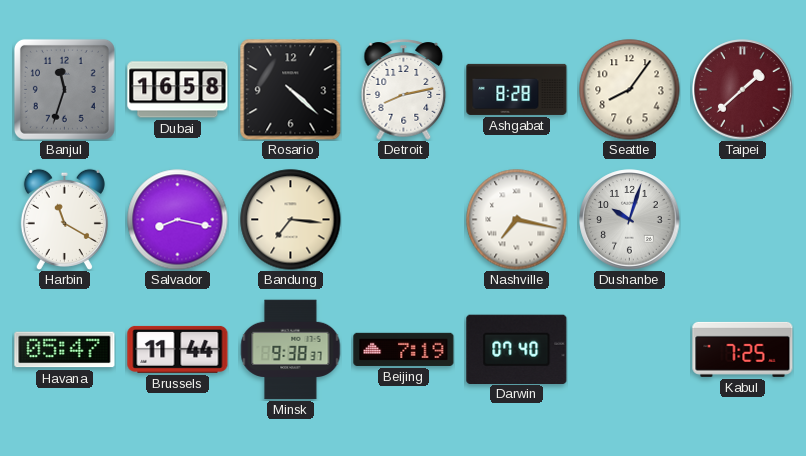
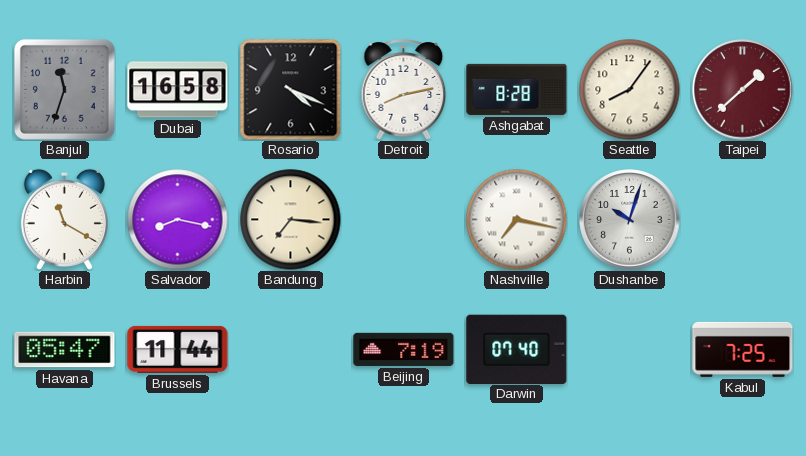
Rosario: 4:22 -> 4:19 (291, 90)
Minsk: 9:38 -> none (291, 350)
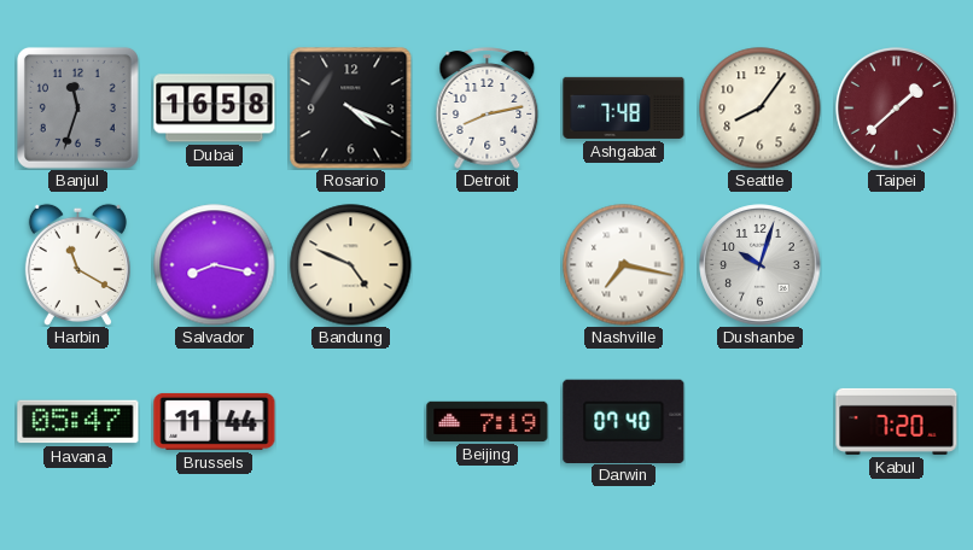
Ashgabat: 8:28 -> 7:48 (624, 107)
Bandung: 7:16 -> 4:49 (351, 265)
Kabul: 7:25 -> 7:20 (897, 421)
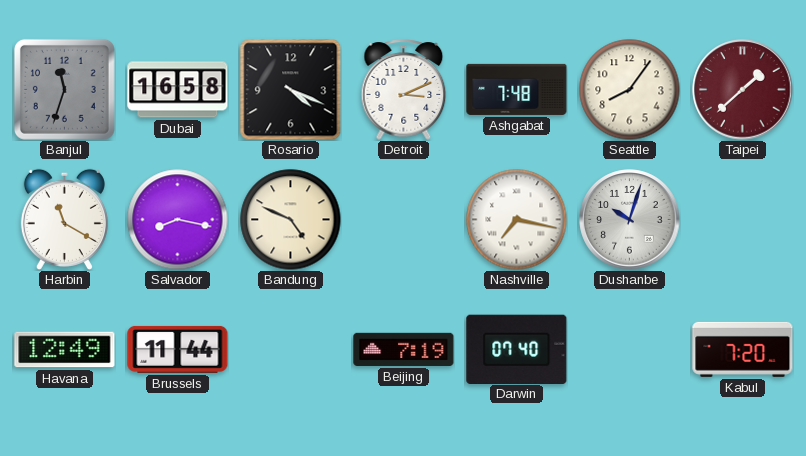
Detroit: 8:13 -> 3:11 (404, 90)
Havana: 05:47 -> 12:49 (65, 350)
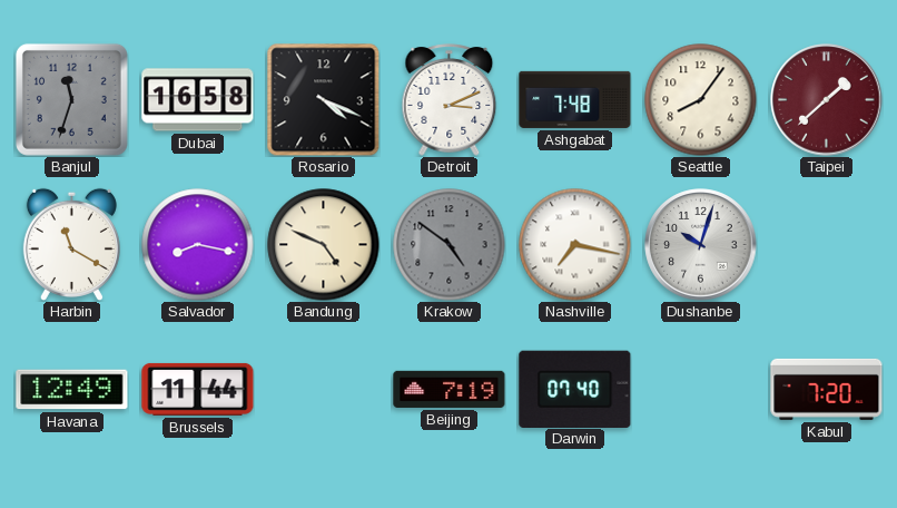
Krakow: none -> 4:51 (450, 245)
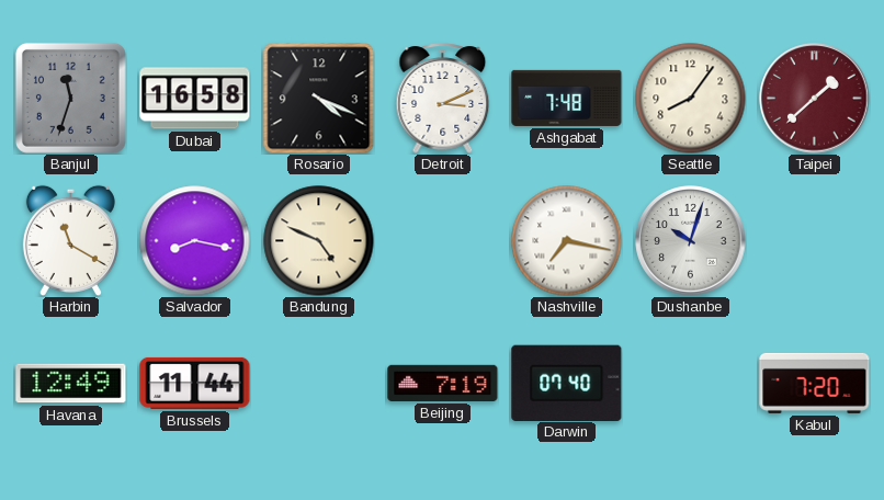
Krakow: 4:51 -> none (450, 245)
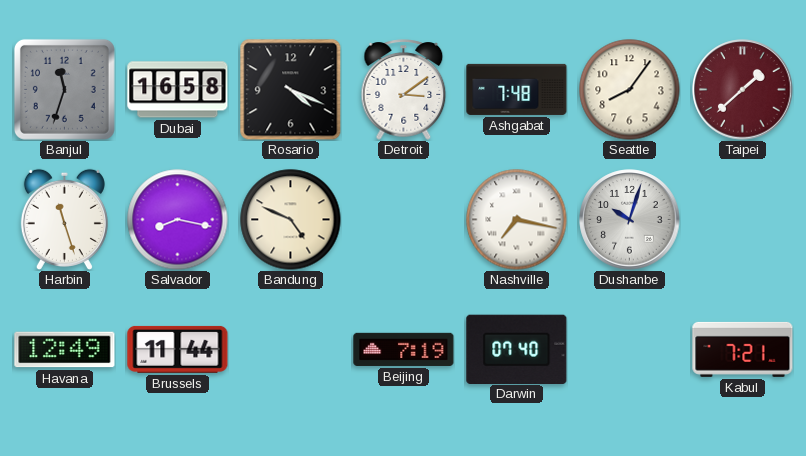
Detroit: 3:11 -> 3:09 (404, 90)
Harbin: 11:20 -> 11:27 (64, 219)
Kabul: 7:20 -> 7:21 (743, 349)
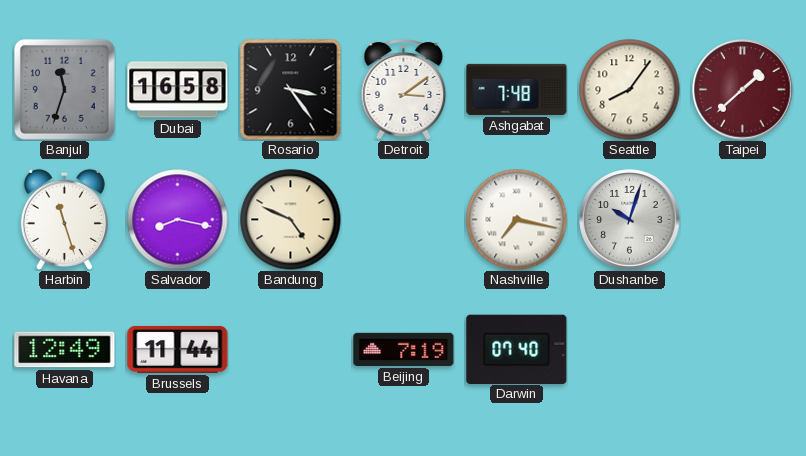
Rosario: 4:19 -> 3:24 (291, 90)
Kabul: 7:21 -> none (743, 349)
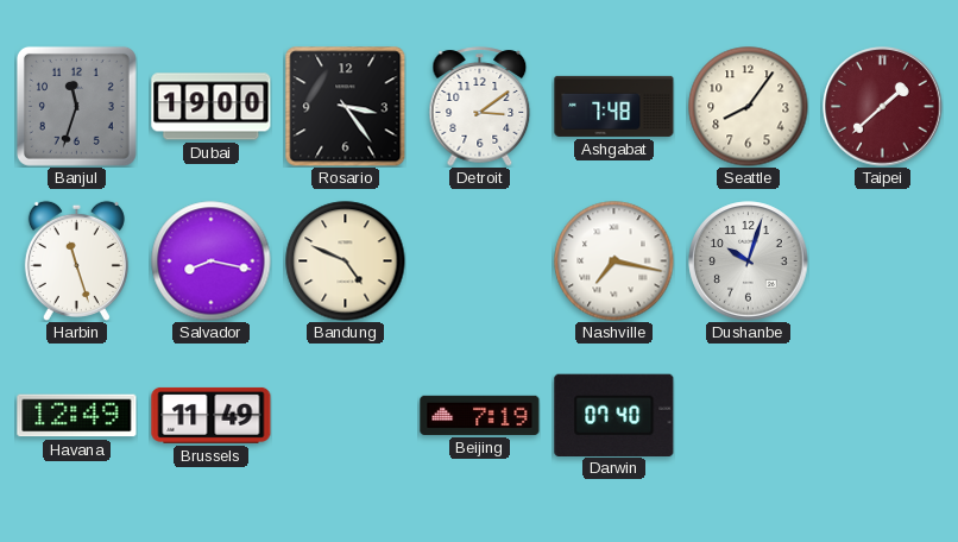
Dubai: 16:58 -> 19:00 (212, 107)
Brussels: 11:44 -> 11:49 (212, 415)
